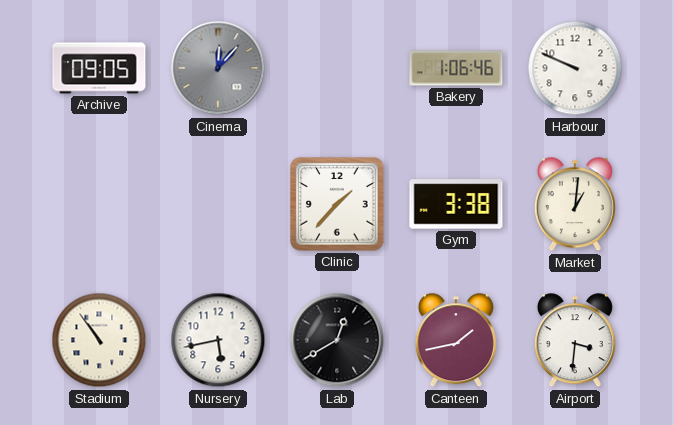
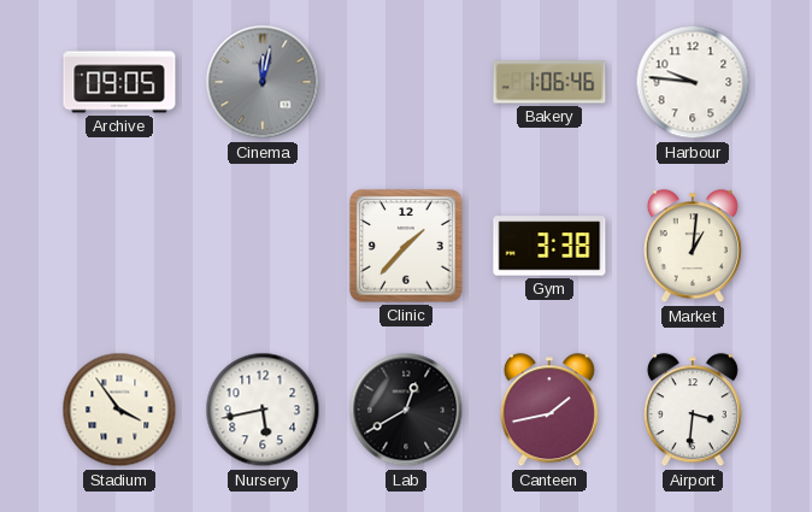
Cinema: 12:07 -> 12:02 (263, 82)
Harbour: 9:49 -> 9:46 (693, 82)
Stadium: 10:54 -> 3:54 (119, 410)
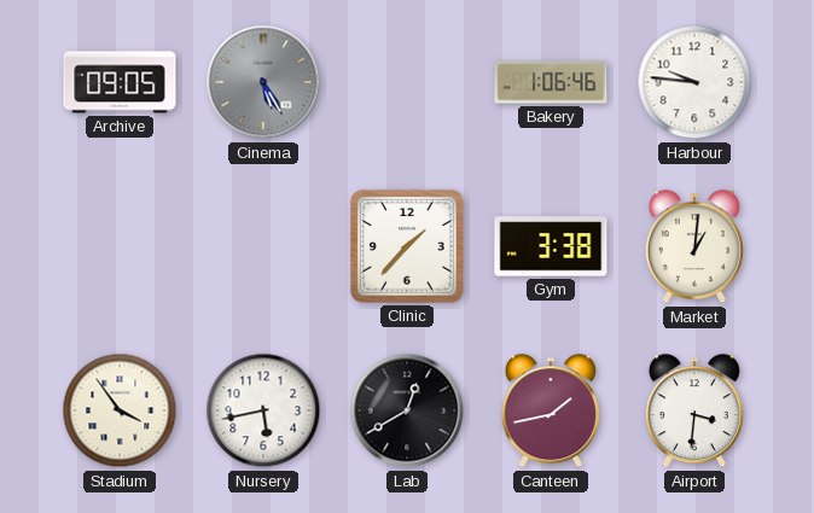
Cinema: 12:02 -> 5:25 (263, 82)
